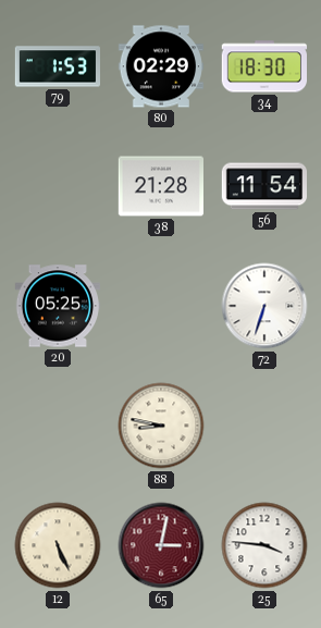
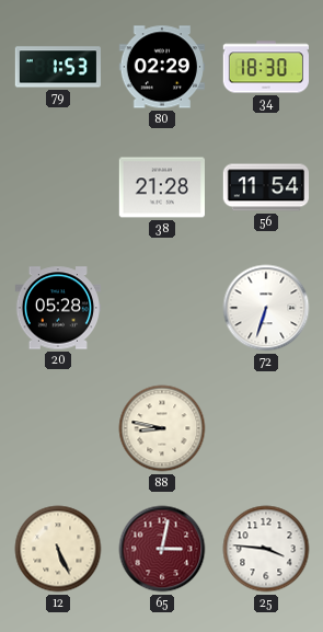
20: 05:25 -> 05:28 (58, 308)
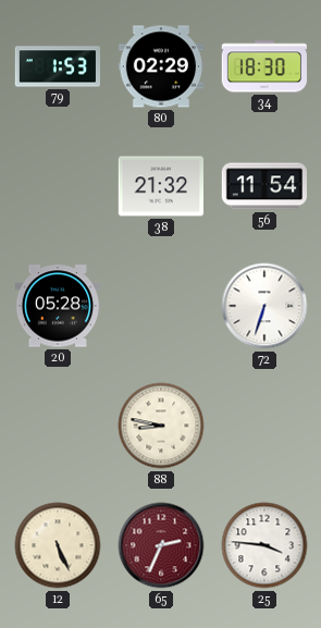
38: 21:28 -> 21:32 (160, 186)
65: 3:02 -> 2:34 (161, 545)
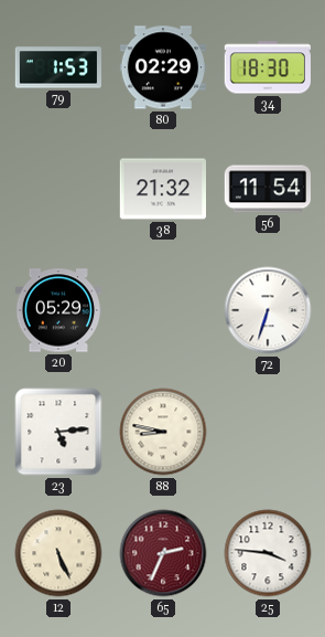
20: 05:28 -> 05:29 (58, 310)
23: none -> 5:14 (58, 432)
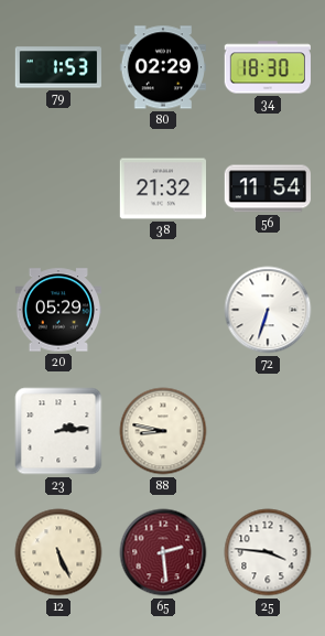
23: 5:14 -> 2:14 (58, 431)
65: 2:34 -> 2:29 (163, 552)
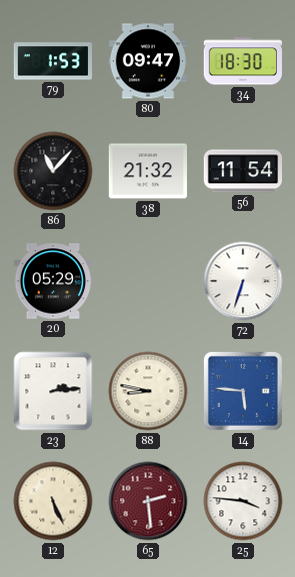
80: 02:29 -> 09:47 (147, 61)
86: none -> 11:07 (53, 171)
14: none -> 5:46 (243, 391)
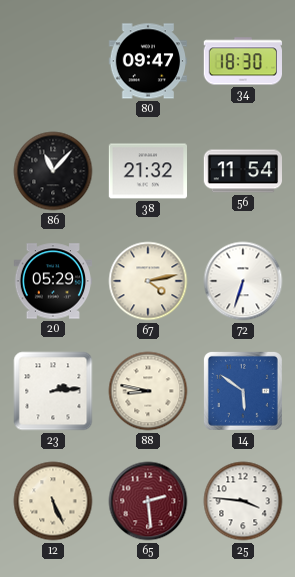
79: 1:53 -> none (52, 61)
67: none -> 4:13 (148, 281)
14: 5:46 -> 5:51 (243, 391)
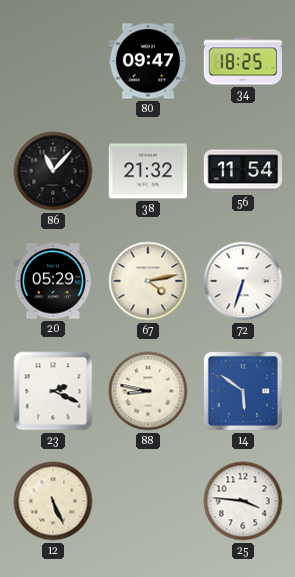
34: 18:30 -> 18:25 (242, 61)
23: 2:14 -> 2:19 (53, 391)
65: 2:29 -> none (148, 501)
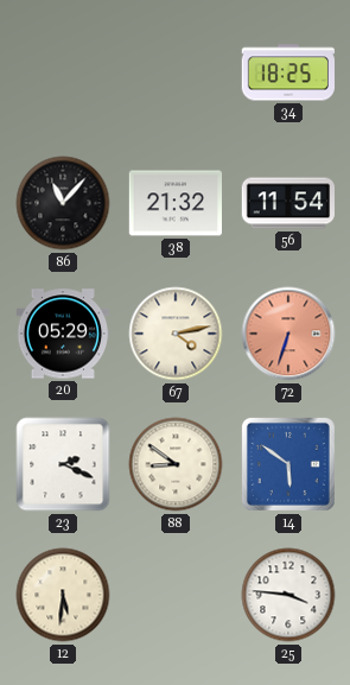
80: 09:47 -> none (147, 61)
72 dial: white -> salmon (288, 334)
88: 8:47 -> 8:51 (176, 464)
12: 5:26 -> 5:31 (63, 595)
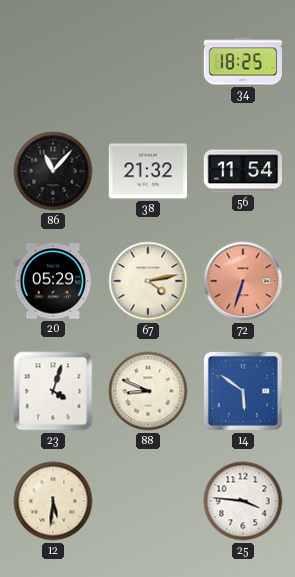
23: 2:19 -> 4:03 (53, 391)
88: 8:51 -> 8:49 (148, 391)
